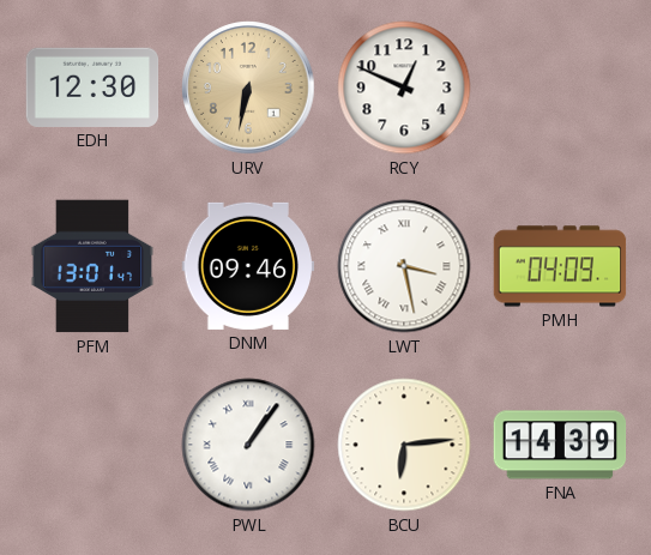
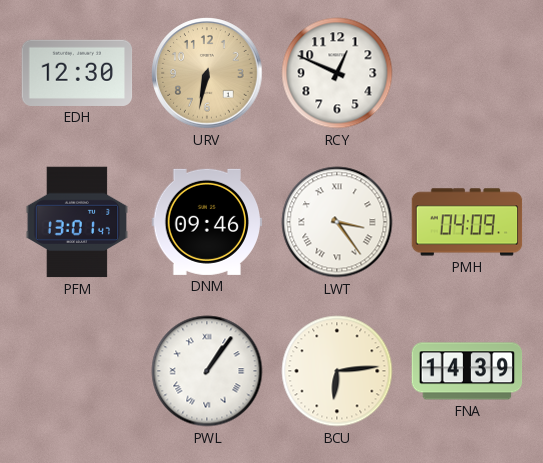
LWT: 3:28 -> 3:24 (337, 222)
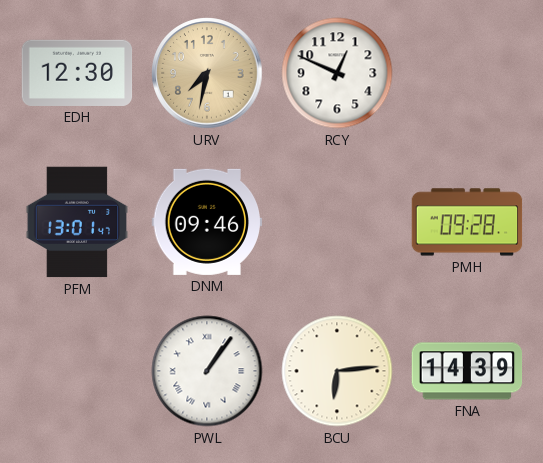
URV: 6:32 -> 7:32 (207, 73)
LWT: 3:24 -> none (337, 222)
PMH: 04:09 -> 09:28 (467, 222)
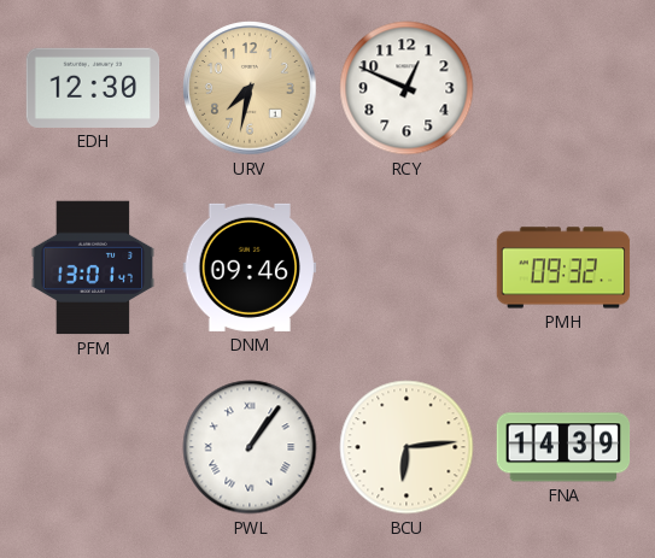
PMH: 09:28 -> 09:32 (563, 268)
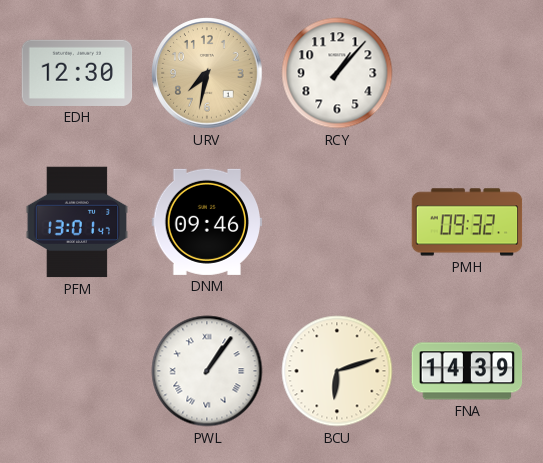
RCY: 12:49 -> 1:07 (337, 73)
BCU: 6:14 -> 6:12 (337, 371)
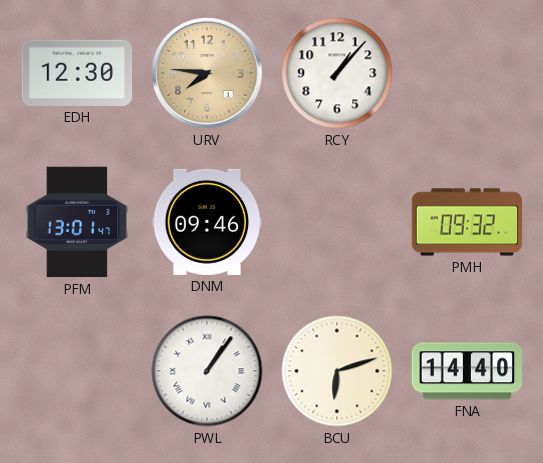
URV: 7:32 -> 7:46 (207, 73)
FNA: 14:39 -> 14:40 (467, 371)
